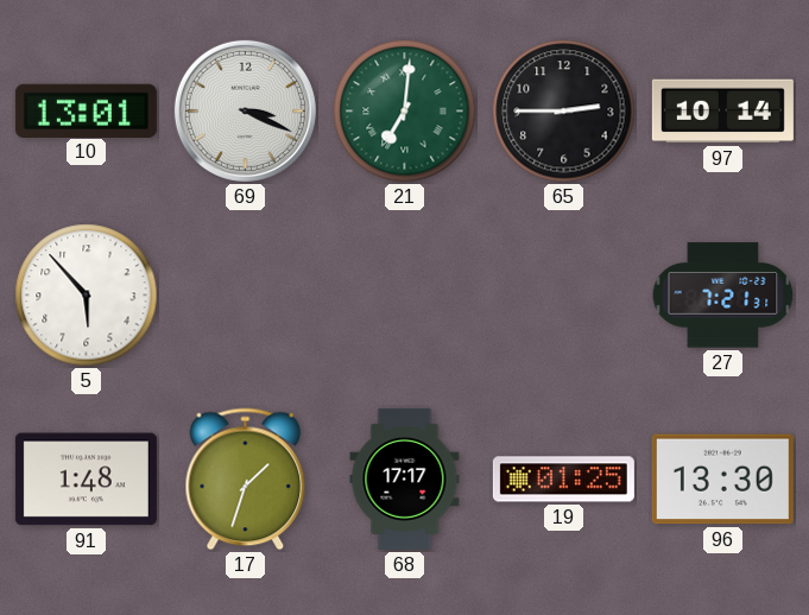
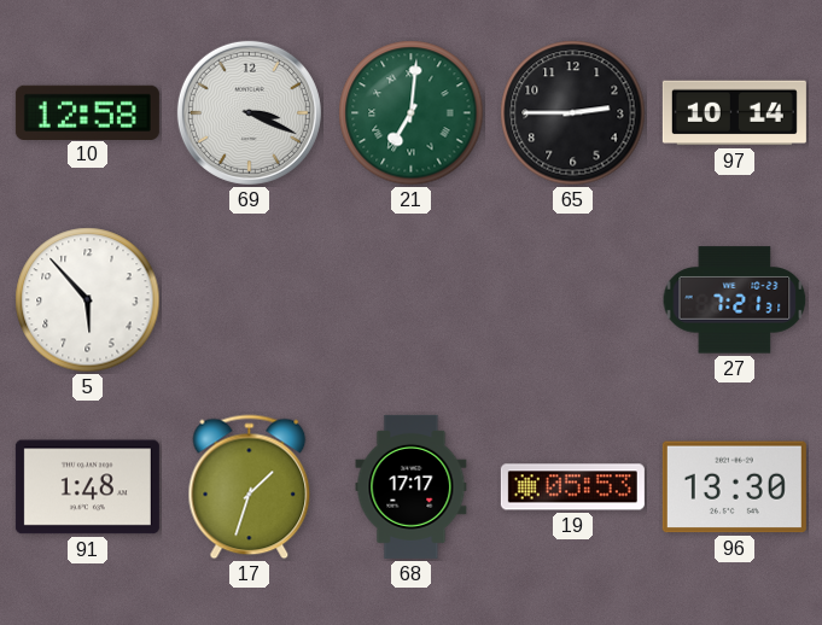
10: 13:01 -> 12:58 (87, 112)
19: 01:25 -> 05:53 (572, 487)
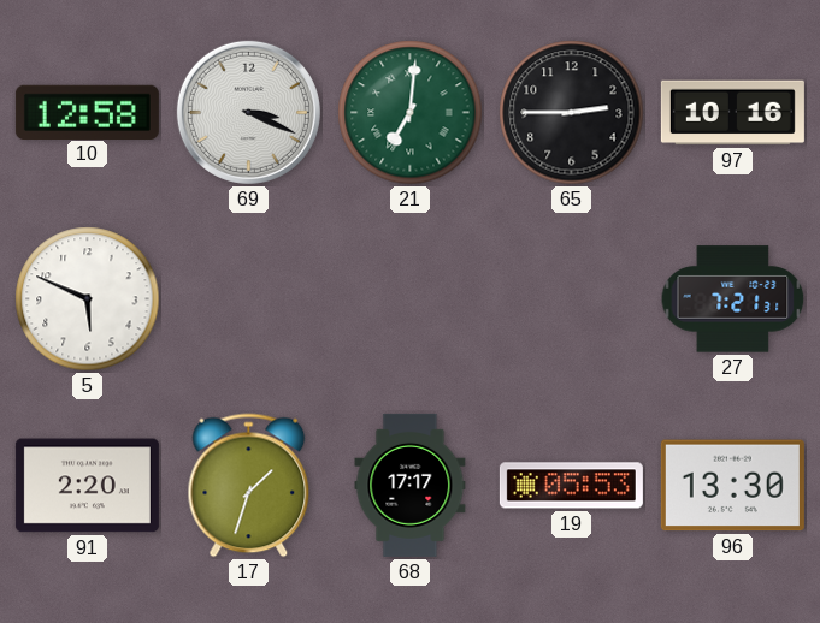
97: 10:14 -> 10:16 (732, 113)
5: 5:53 -> 5:49 (88, 299)
91: 1:48 -> 2:20 (87, 486)
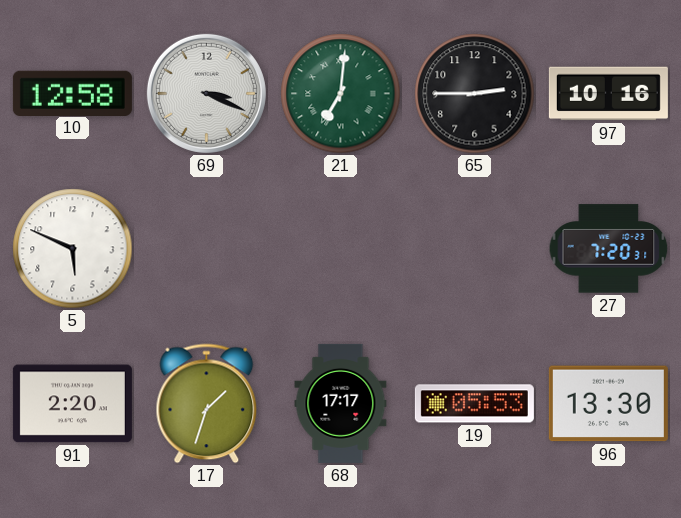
27: 7:21 -> 7:20 (609, 249)
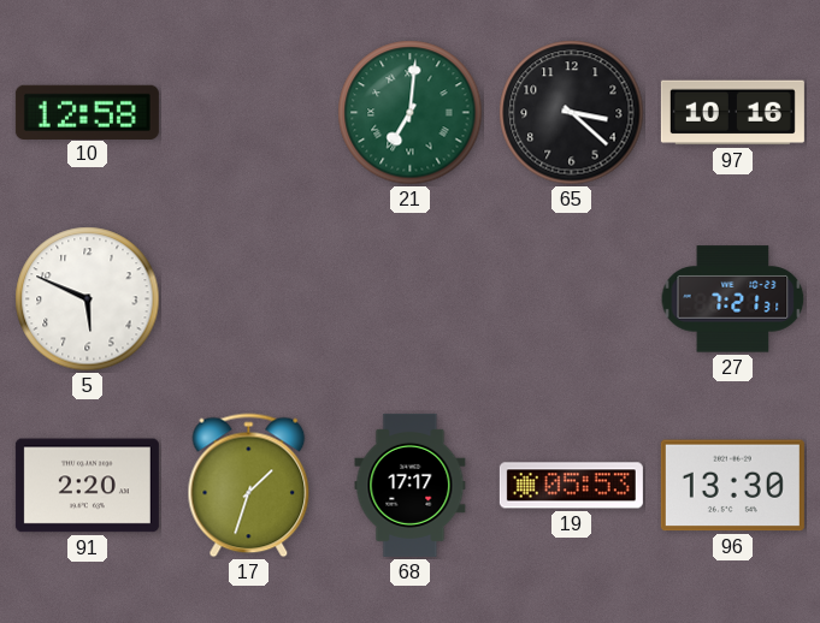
69: 3:19 -> none (206, 93)
65: 2:45 -> 3:22 (572, 113)
27: 7:20 -> 7:21 (733, 299)
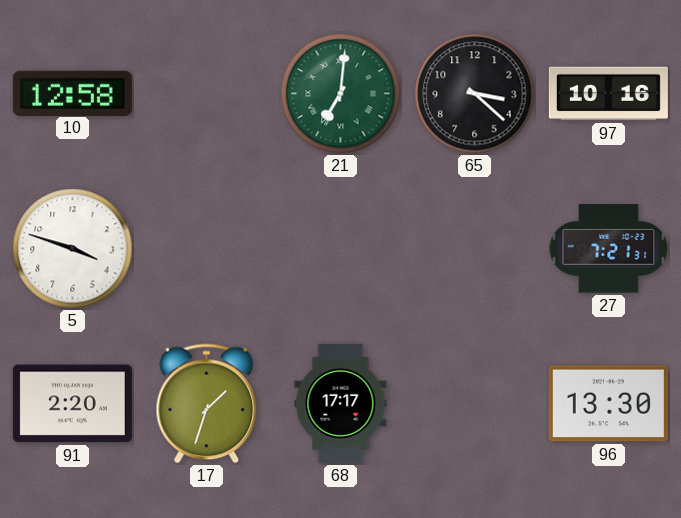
5: 5:49 -> 3:48 (73, 249)
19: 05:53 -> none (571, 486)
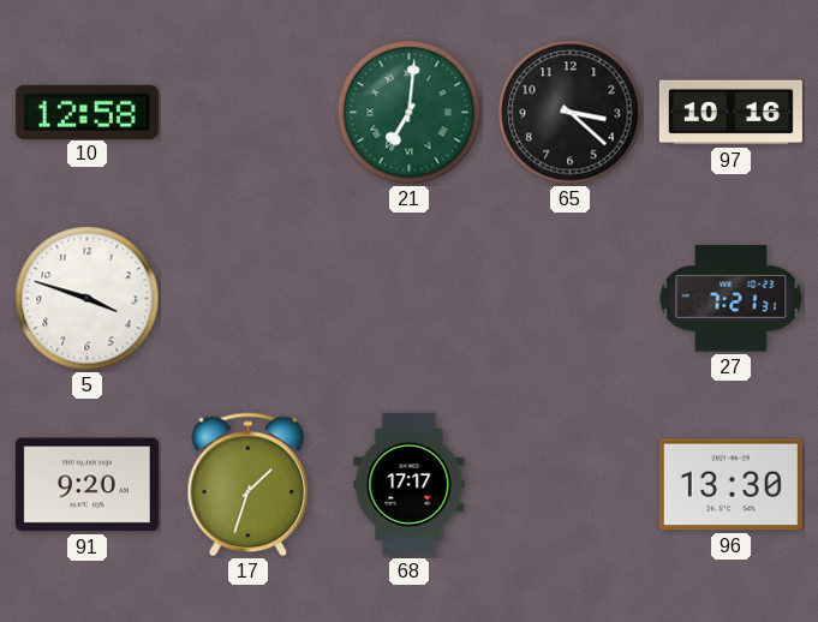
91: 2:20 -> 9:20 (86, 485)
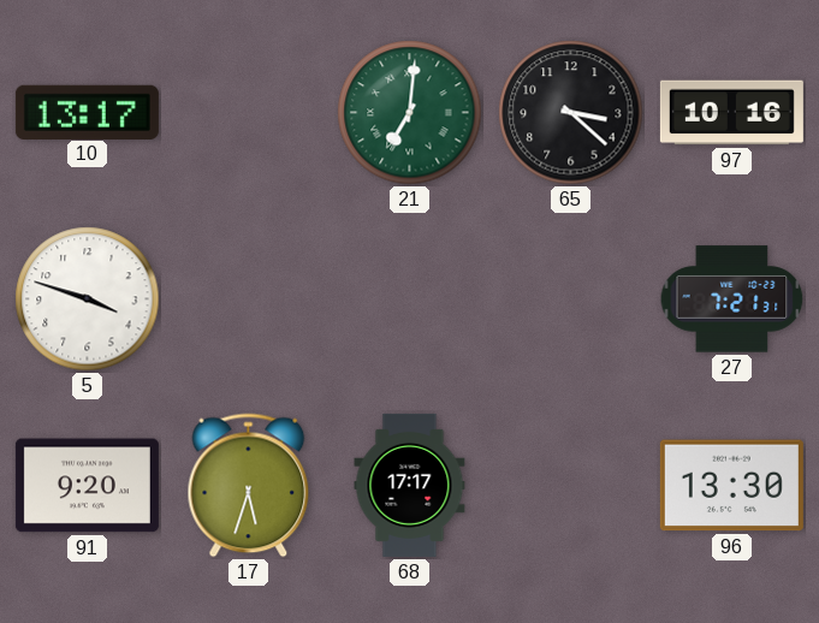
10: 12:58 -> 13:17 (87, 112)
17: 1:33 -> 5:33 (249, 486)
